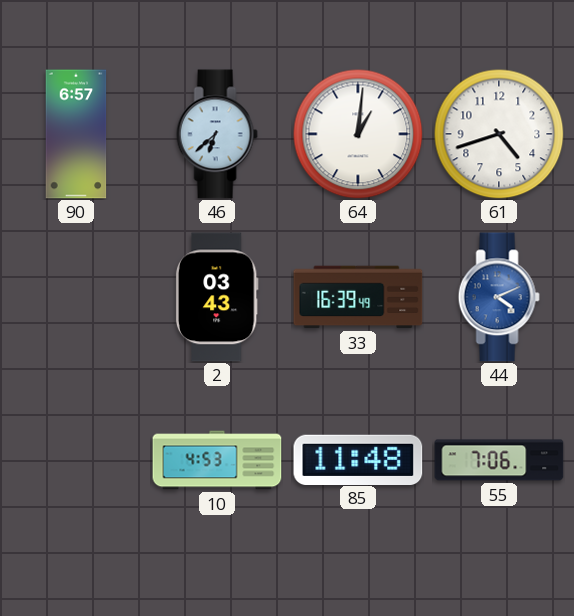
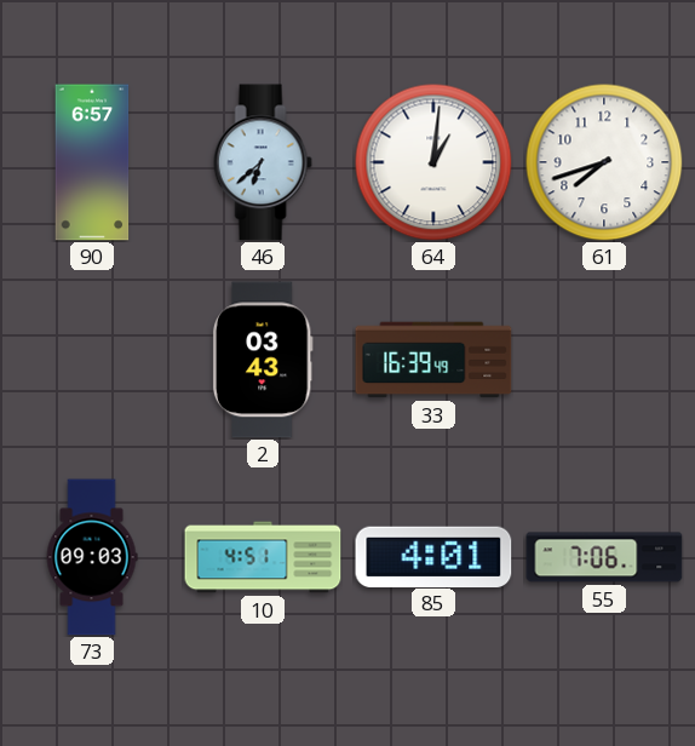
61: 4:42 -> 7:42 (604, 162)
44: 4:11 -> none (499, 297)
73: none -> 09:03 (92, 557)
10: 4:53 -> 4:51 (263, 557)
85: 11:48 -> 4:01 (433, 556)
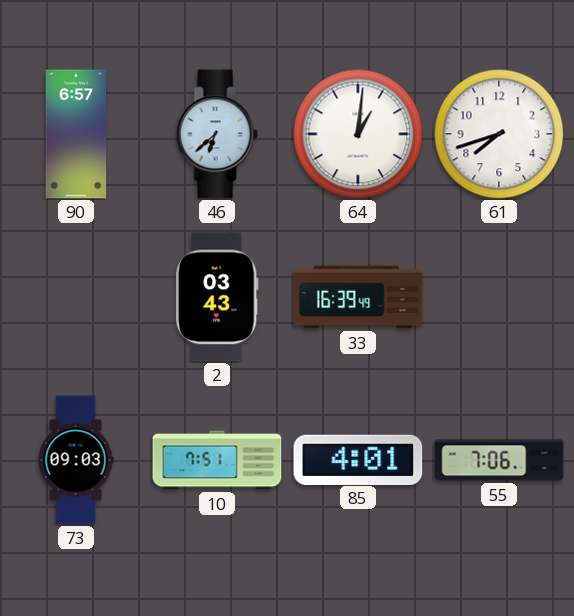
10: 4:51 -> 7:51 (217, 460)
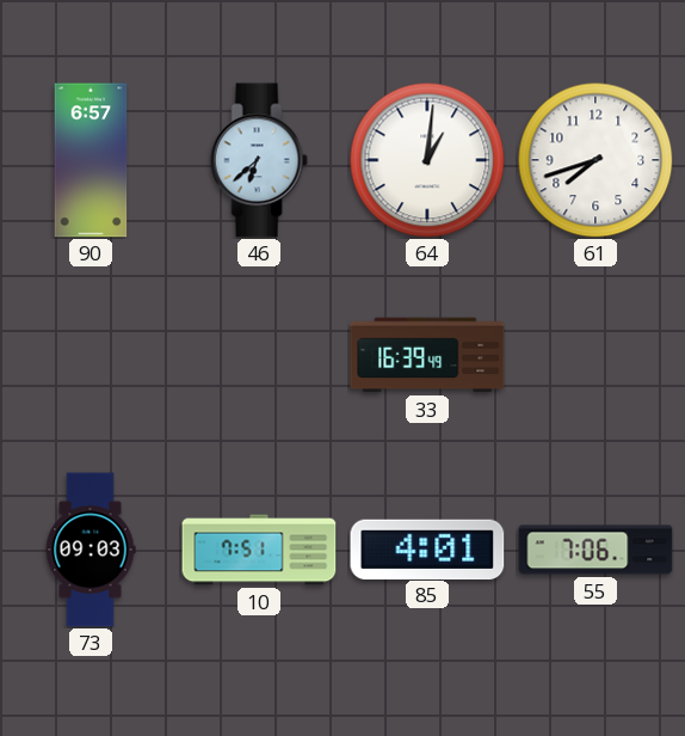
2: 03:43 -> none (217, 297)
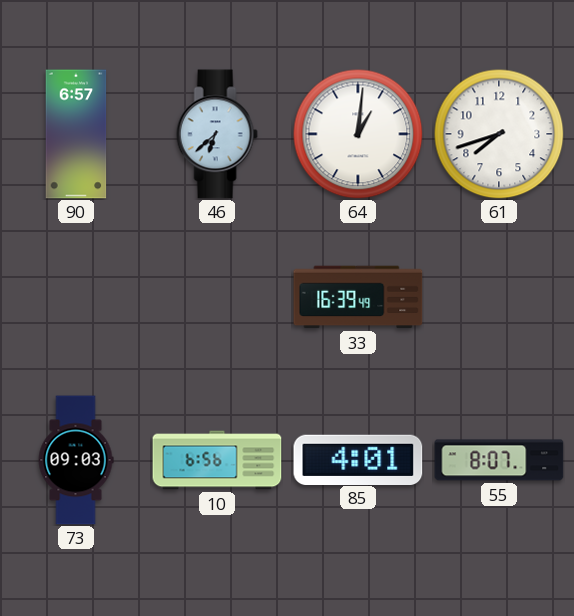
10: 7:51 -> 6:56 (217, 460)
55: 7:06 -> 8:07 (499, 460)
